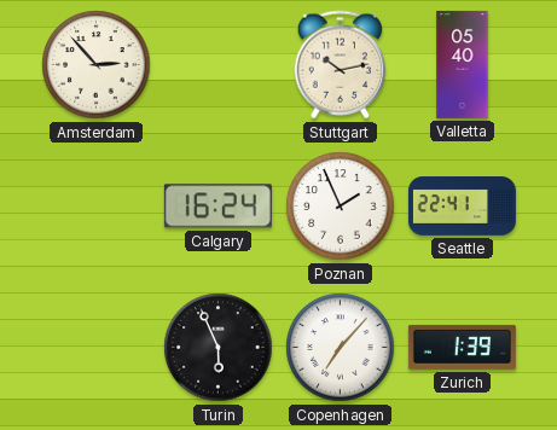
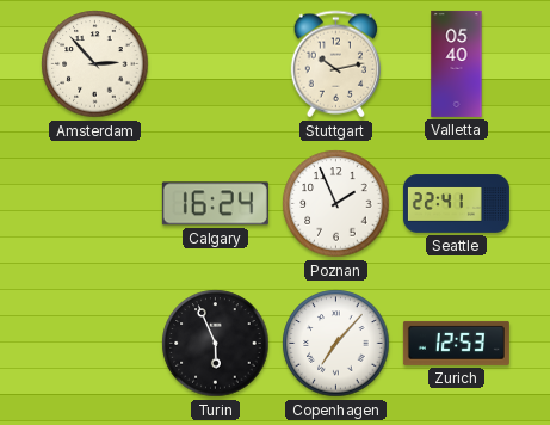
Zurich: 1:39 -> 12:53 (456, 343)
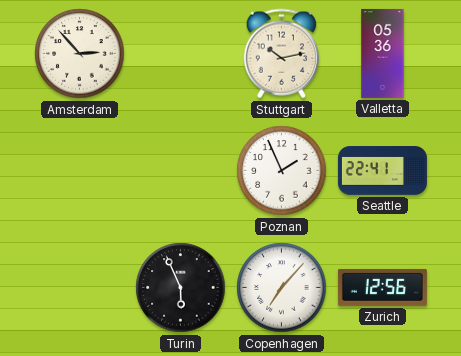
Valletta: 05:40 -> 05:36 (383, 53)
Calgary: 16:24 -> none (215, 204)
Zurich: 12:53 -> 12:56 (382, 287)
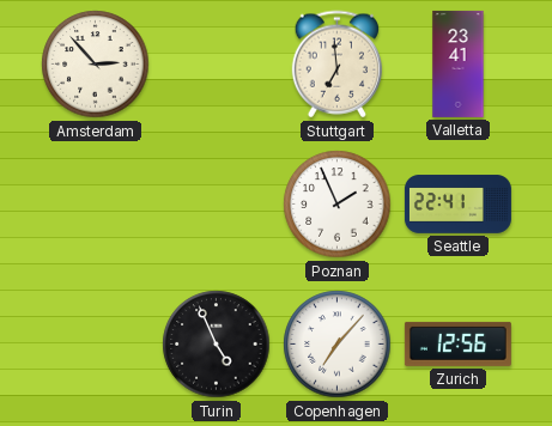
Stuttgart: 10:13 -> 6:59 (336, 65)
Valletta: 05:36 -> 23:41 (459, 63)
Turin: 5:56 -> 4:56 (217, 345)
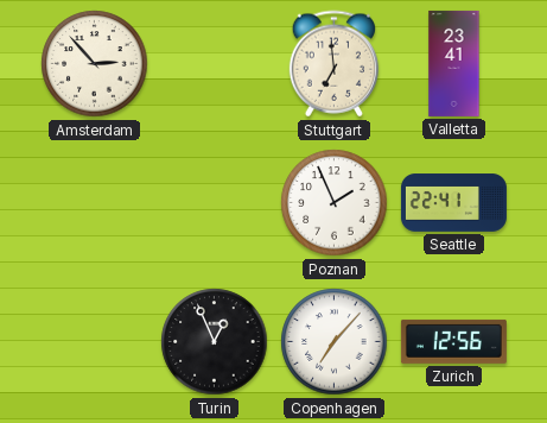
Turin: 4:56 -> 12:56 (215, 342)
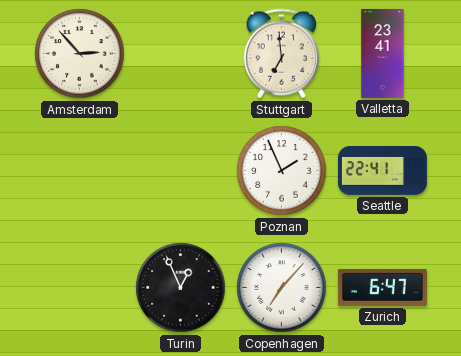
Zurich: 12:56 -> 6:47 (382, 287)
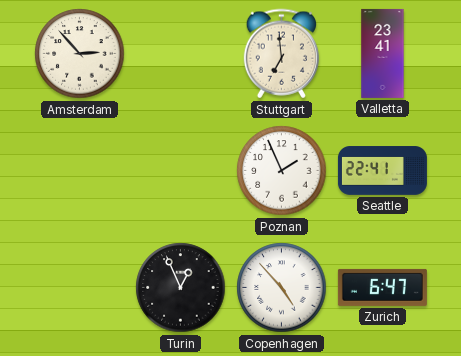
Copenhagen: 7:07 -> 4:53 (282, 288)
